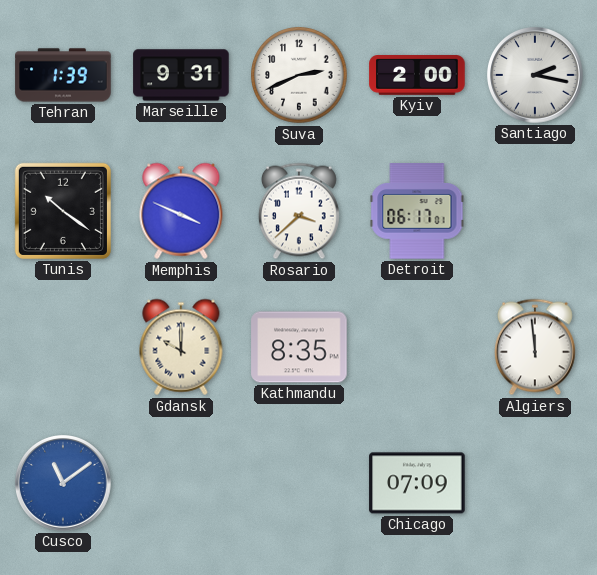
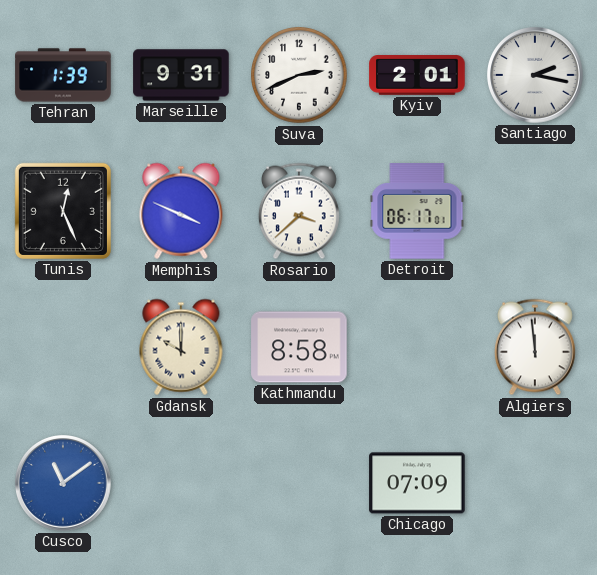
Kyiv: 2:00 -> 2:01 (417, 76)
Tunis: 10:21 -> 12:26 (63, 211)
Kathmandu: 8:35 -> 8:58 (299, 347)
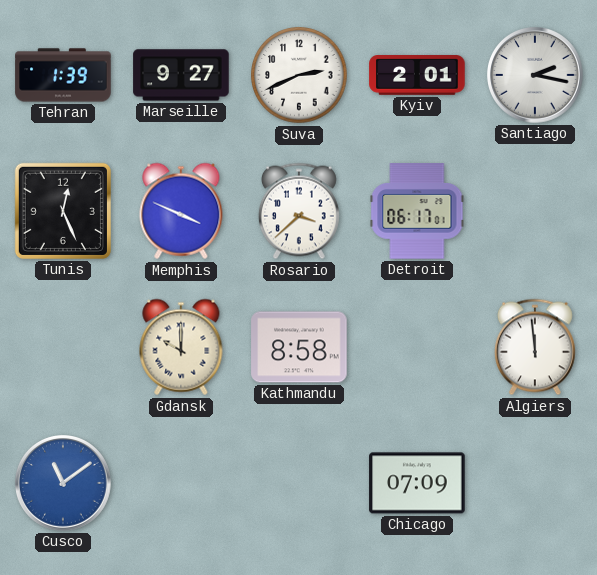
Marseille: 9:31 -> 9:27 (181, 75)
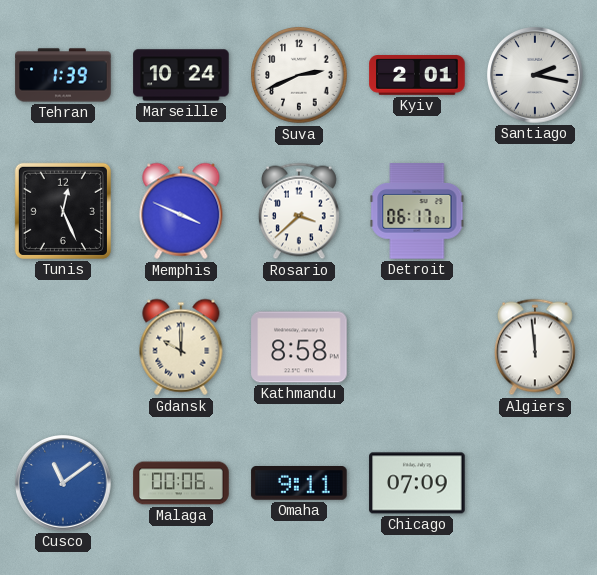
Marseille: 9:27 -> 10:24 (181, 75)
Malaga: none -> 00:06 (181, 483)
Omaha: none -> 9:11 (299, 484)
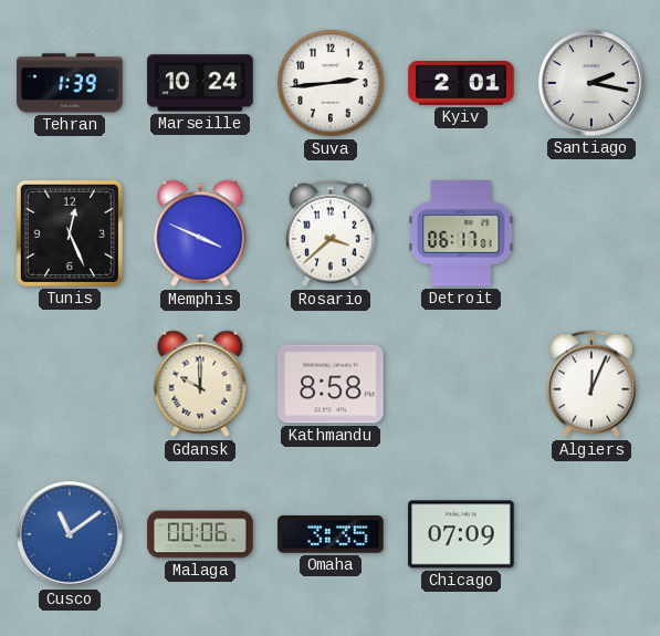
Suva: 2:41 -> 2:44 (331, 83)
Algiers: 11:59 -> 12:04 (591, 384)
Omaha: 9:11 -> 3:35 (331, 535)
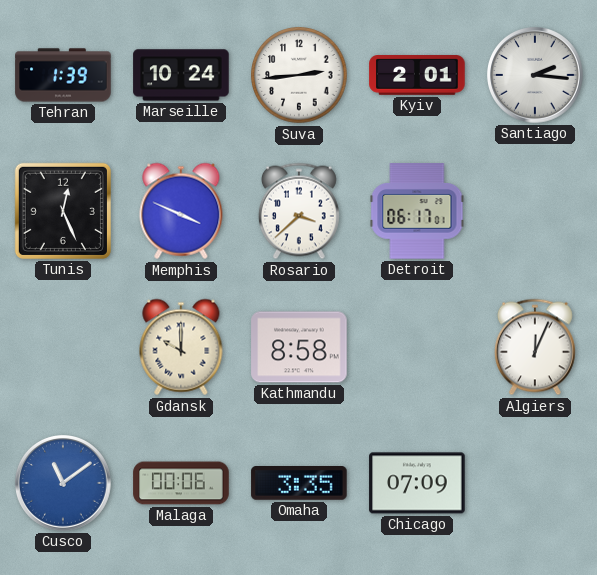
Santiago: 2:17 -> 2:16 (535, 75)
